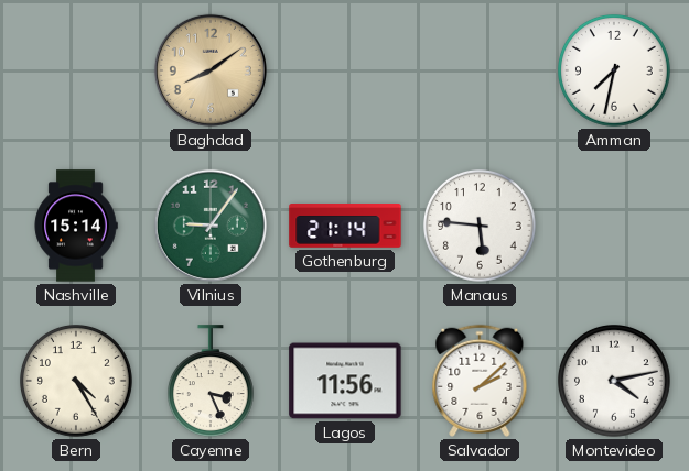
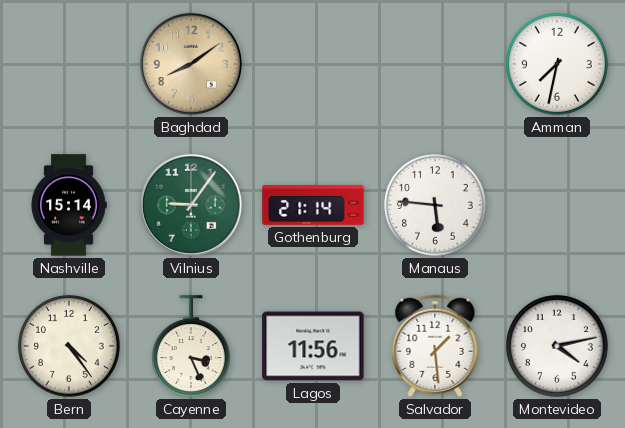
Bern: 4:25 -> 4:24 (70, 347)
Salvador: 2:08 -> 1:29 (435, 346)
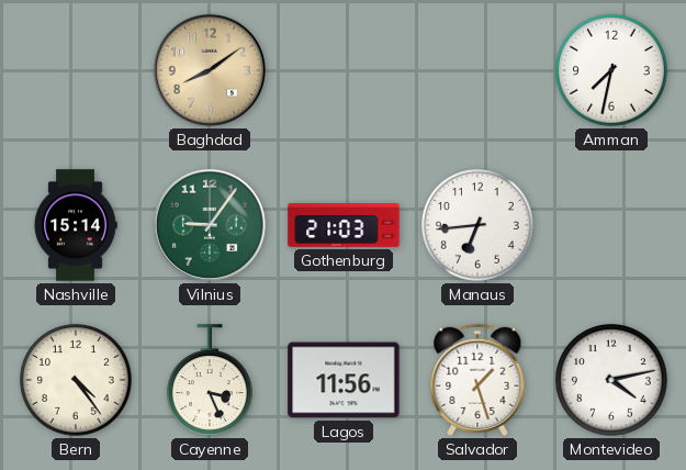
Gothenburg: 21:14 -> 21:03 (344, 225)
Manaus: 5:46 -> 6:44 (479, 226)
Salvador: 1:29 -> 1:27 (477, 380)
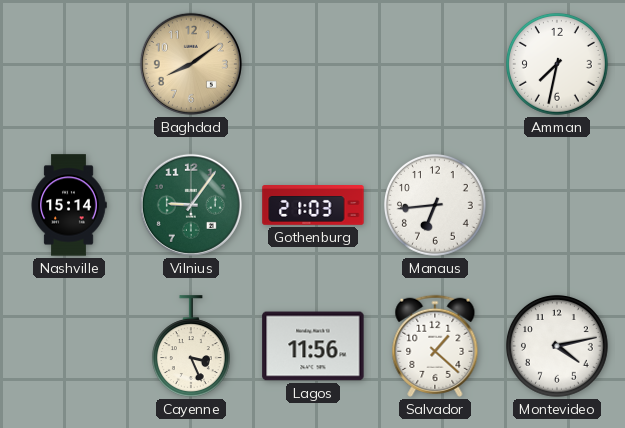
Bern: 4:24 -> none (77, 381)
Salvador: 1:27 -> 1:22 (435, 346)
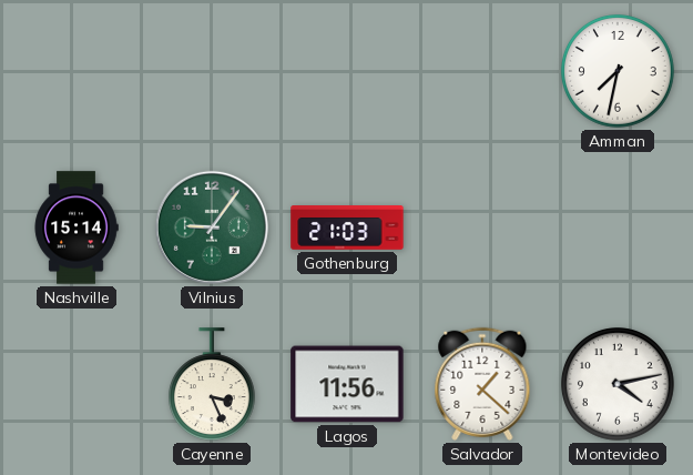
Baghdad: 8:09 -> none (191, 64)
Manaus: 6:44 -> none (436, 206)
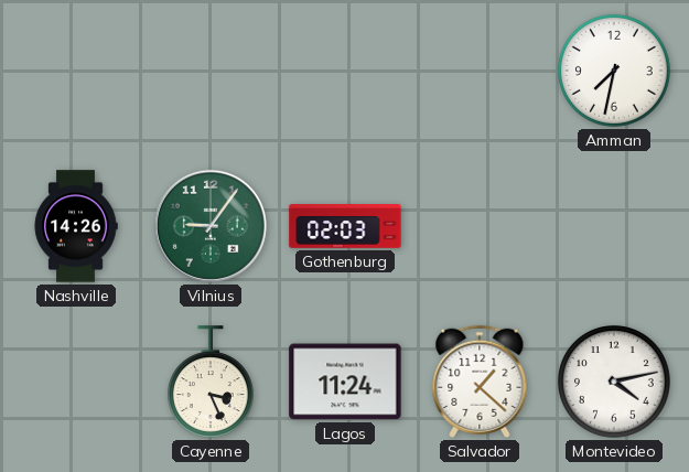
Nashville: 15:14 -> 14:26 (76, 226)
Gothenburg: 21:03 -> 02:03 (345, 226)
Lagos: 11:56 -> 11:24 (345, 382)
